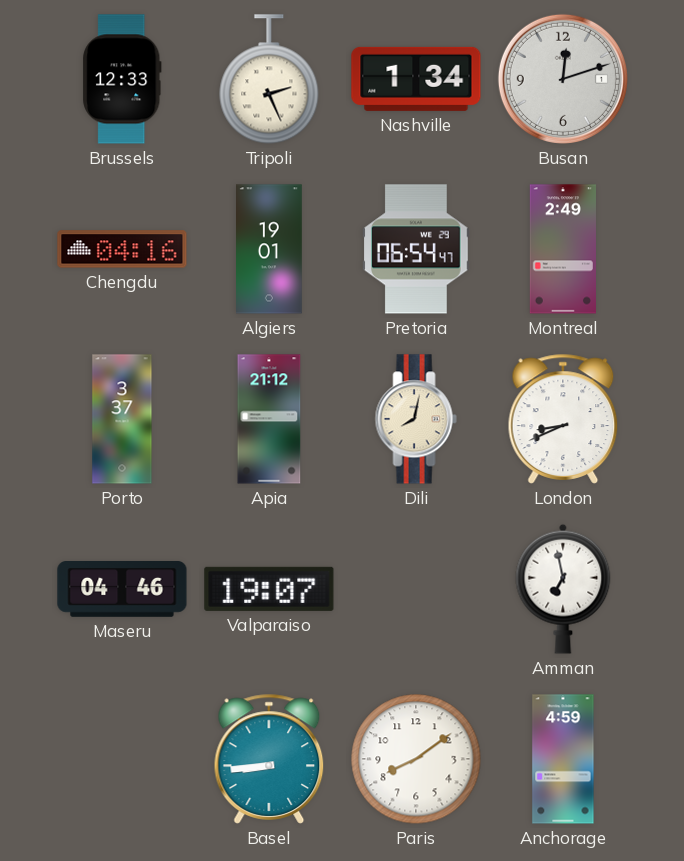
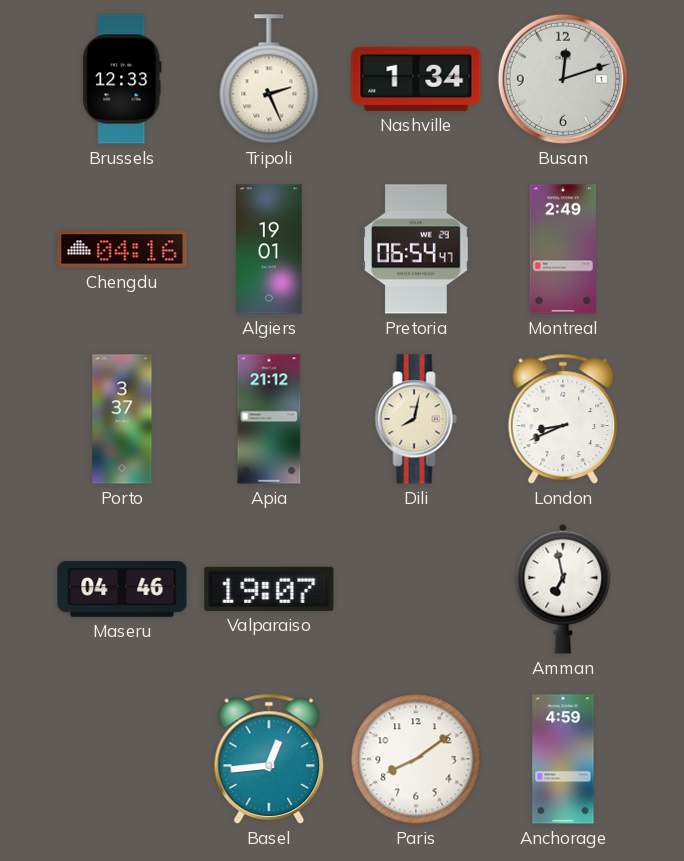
Basel: 8:44 -> 12:44 (269, 759)
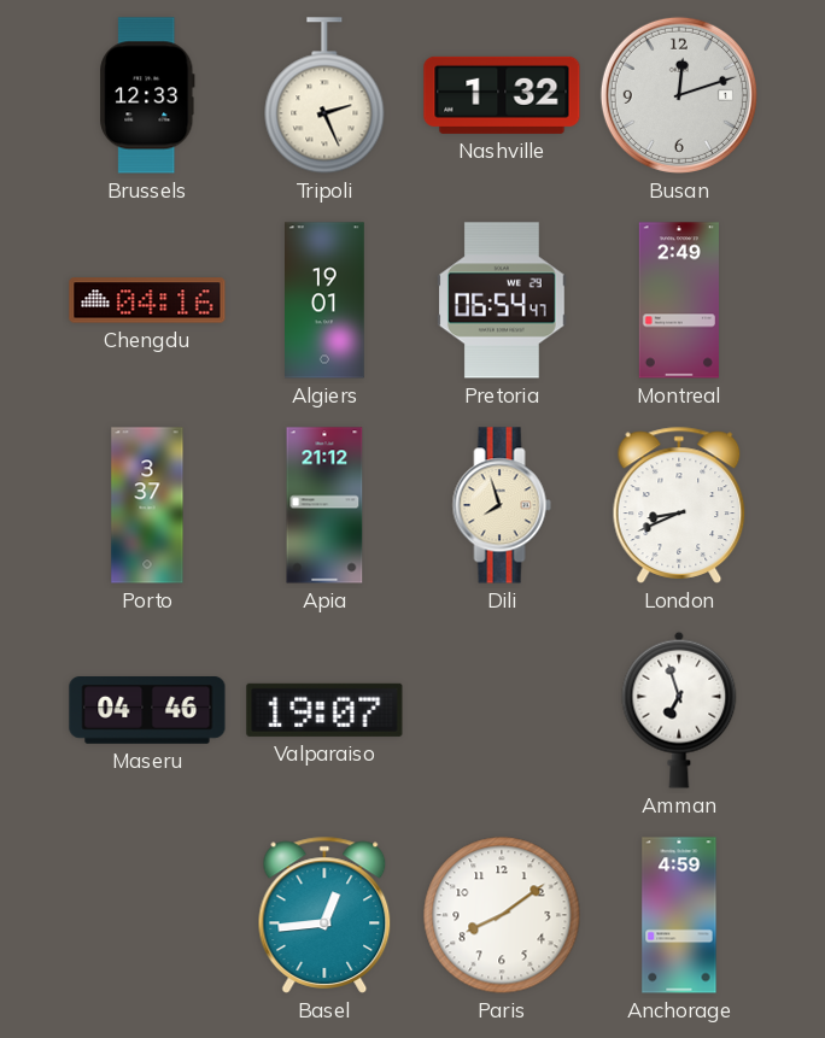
Nashville: 1:34 -> 1:32 (502, 95)
Dili: 8:02 -> 7:57 (502, 505)
Amman: 6:58 -> 6:57 (679, 710)
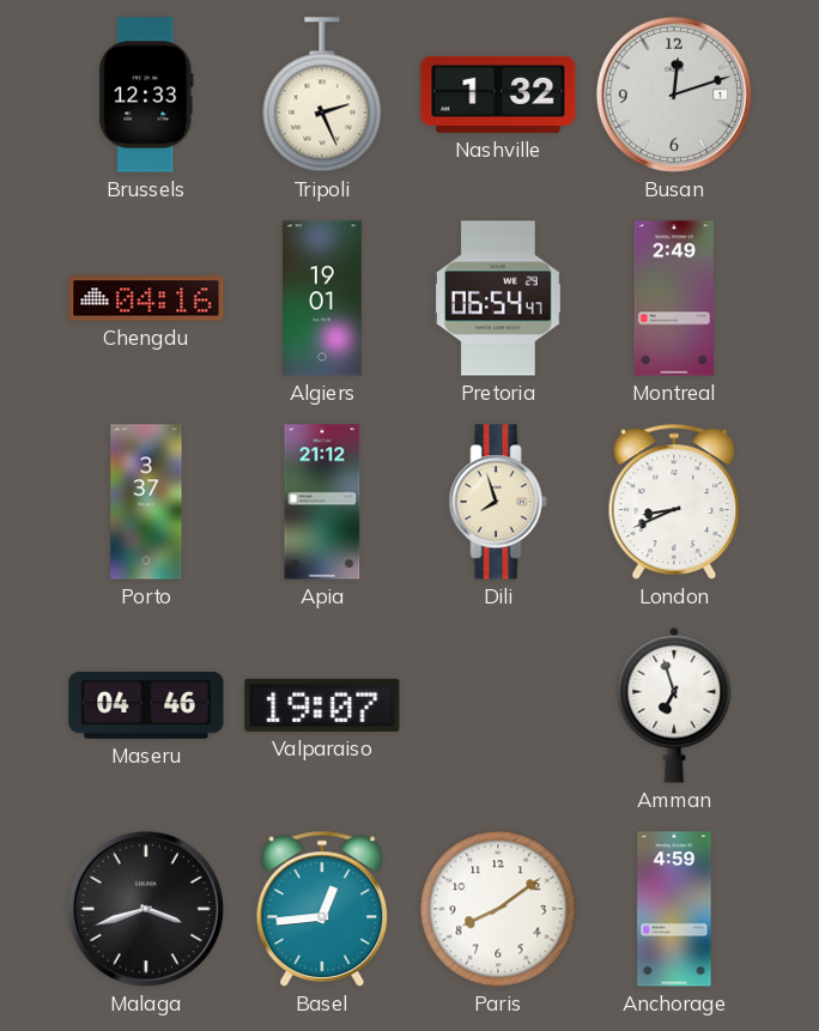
Malaga: none -> 3:42 (146, 909)
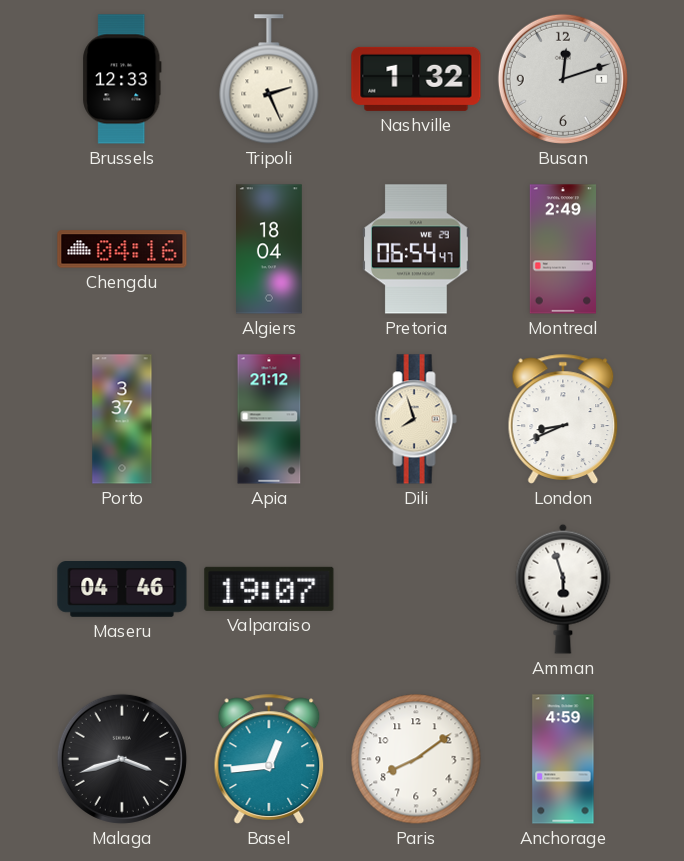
Algiers: 19:01 -> 18:04 (270, 249)
Amman: 6:57 -> 5:57 (563, 589)
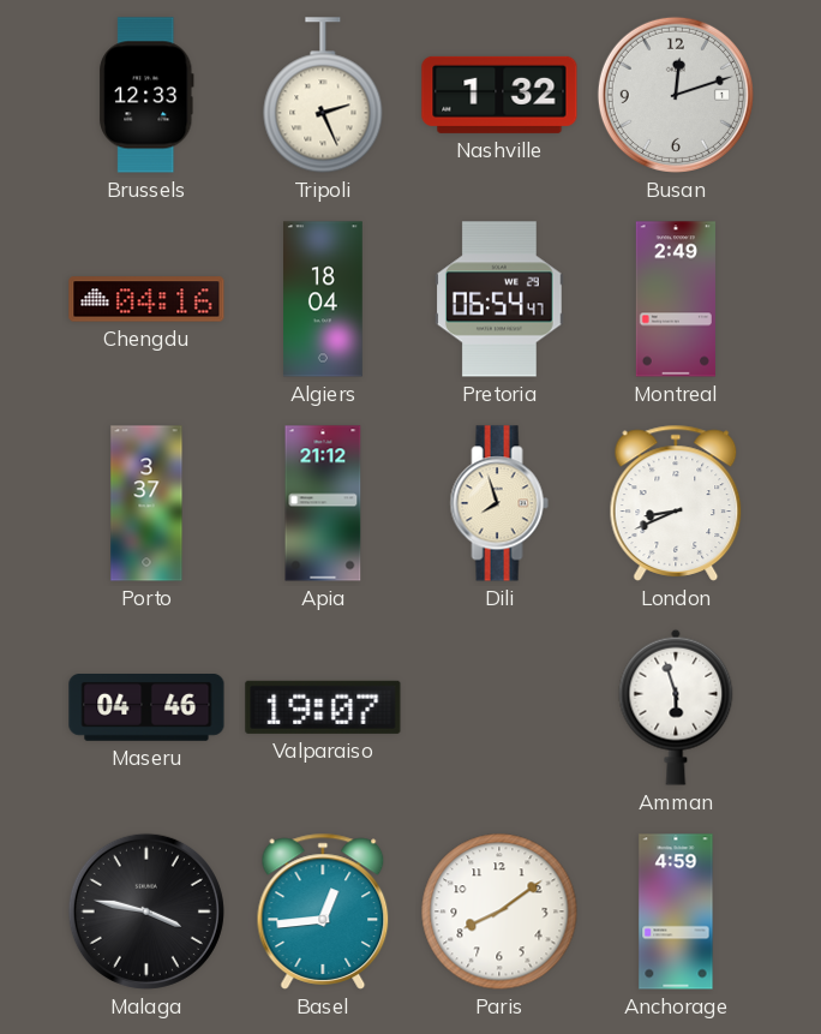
Malaga: 3:42 -> 3:47 (146, 912)
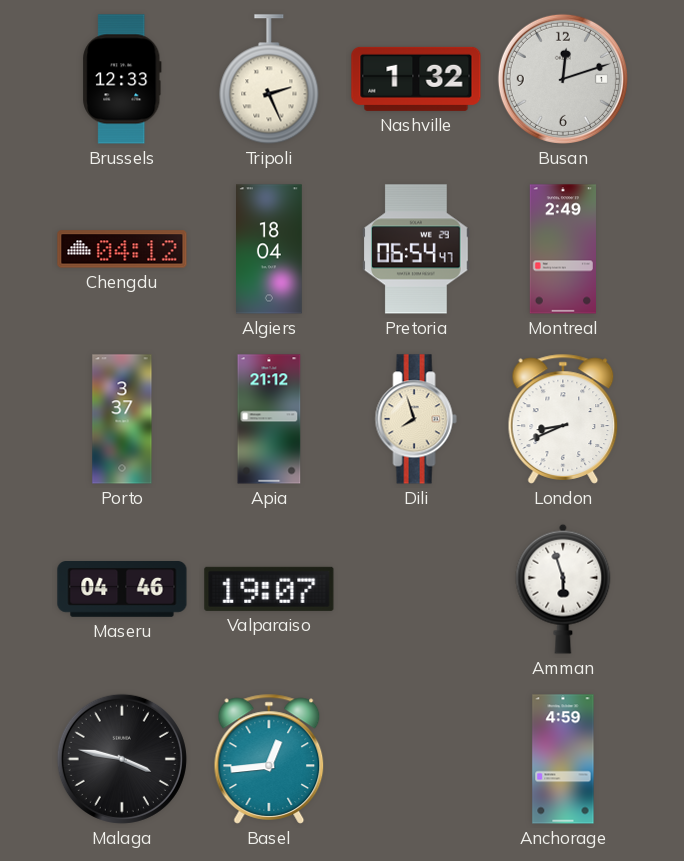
Chengdu: 04:16 -> 04:12 (122, 249)
Paris: 8:09 -> none (499, 912)
